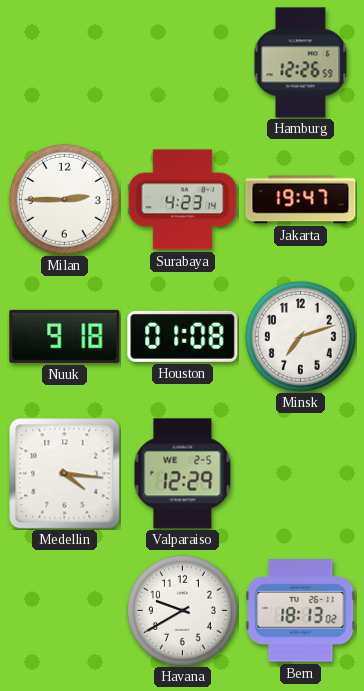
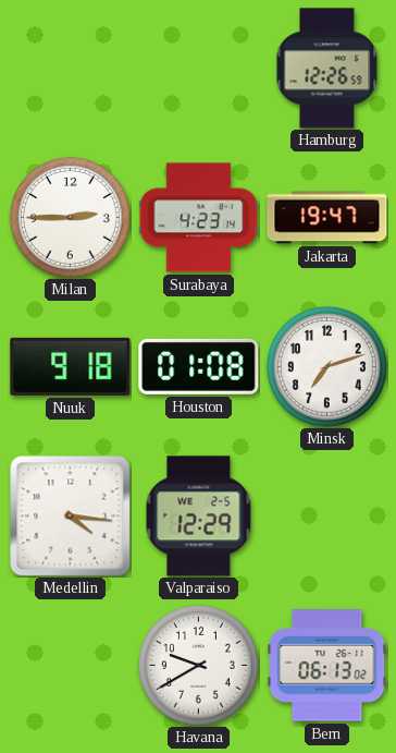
Bern: 18:13 -> 06:13 (327, 666)
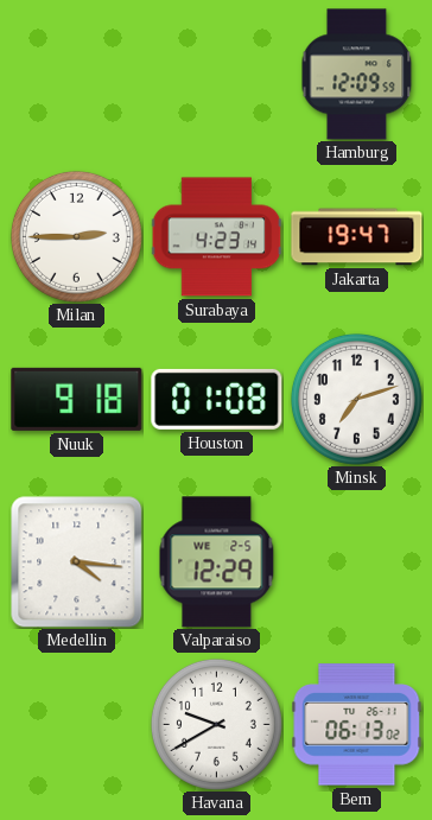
Hamburg: 12:26 -> 12:09 (357, 75)
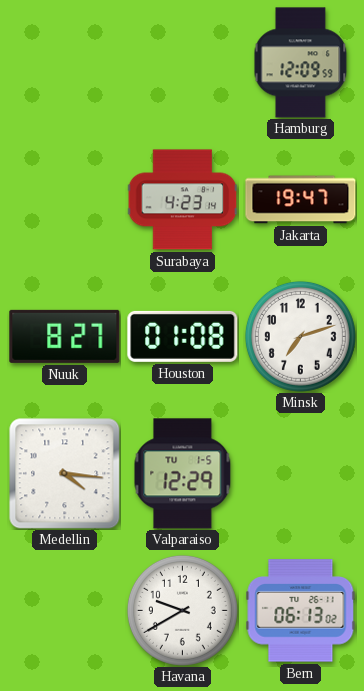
Milan: 2:45 -> none (76, 236)
Nuuk: 9:18 -> 8:27 (65, 336)
Valparaiso date: WE 2-5 -> TU 1-5 (183, 474)
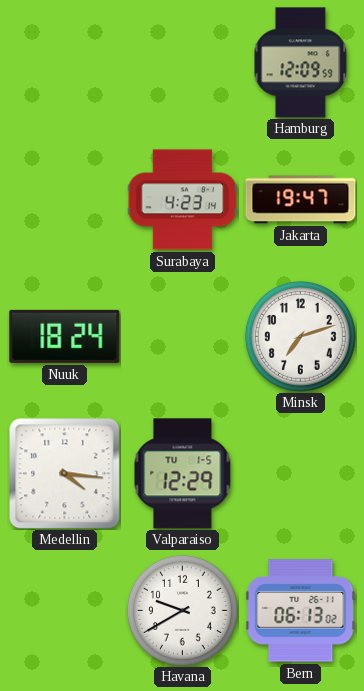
Nuuk: 8:27 -> 18:24 (65, 336)
Houston: 01:08 -> none (183, 336)
